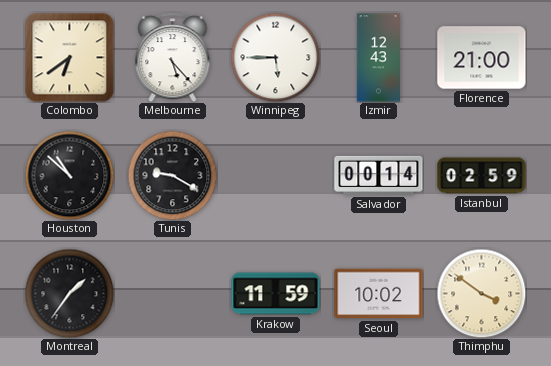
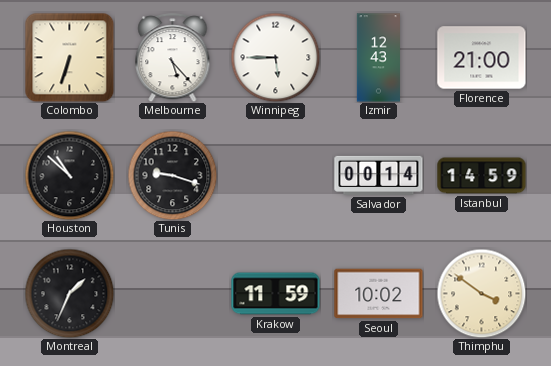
Colombo: 6:39 -> 6:33 (69, 57)
Tunis: 9:20 -> 9:18 (172, 175)
Istanbul: 02:59 -> 14:59 (482, 176)
Montreal: 1:36 -> 1:34 (69, 293)
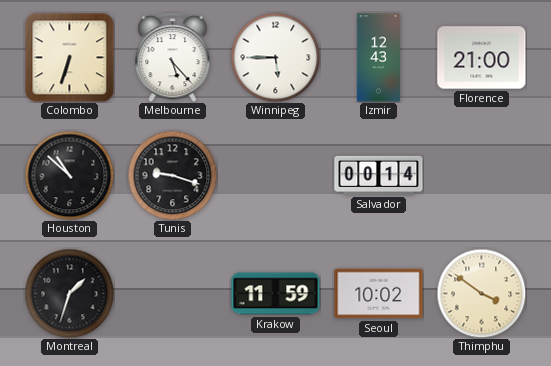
Istanbul: 14:59 -> none (482, 176)
Montreal: 1:34 -> 1:33 (69, 293)
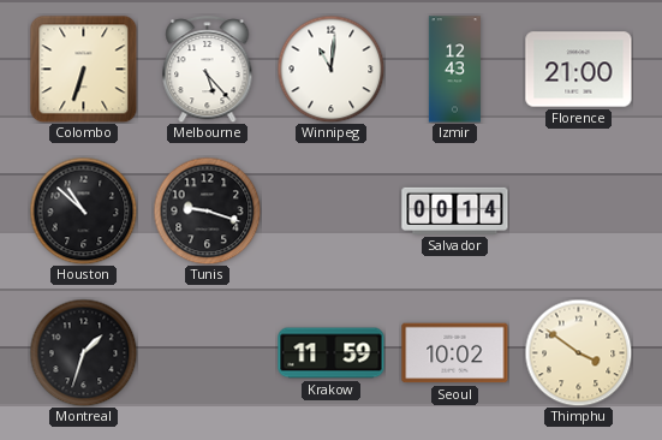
Winnipeg: 5:45 -> 11:01 (330, 69)
